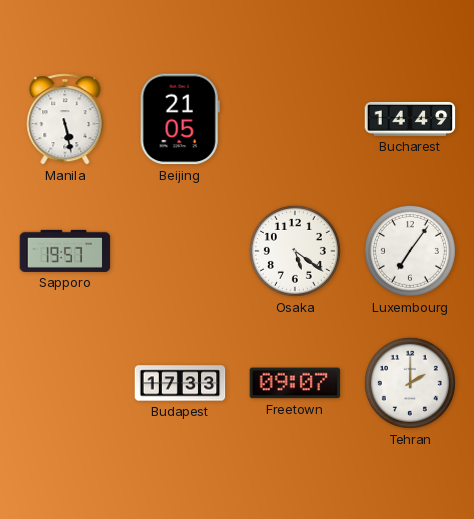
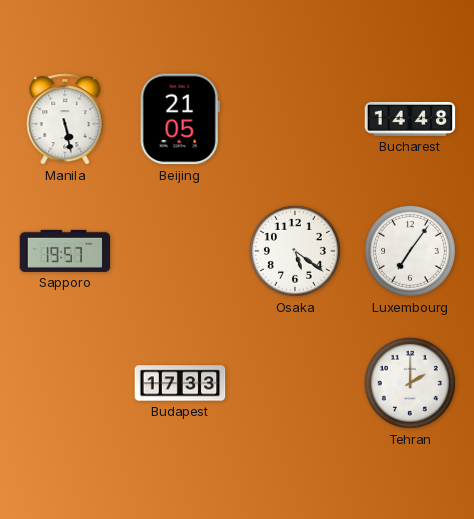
Bucharest: 14:49 -> 14:48 (410, 120)
Freetown: 09:07 -> none (295, 383)
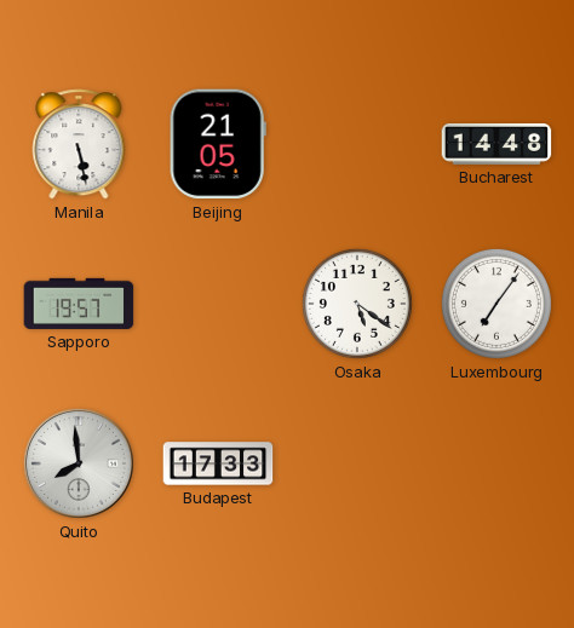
Quito: none -> 7:59 (79, 463)
Tehran: 2:00 -> none (410, 383)
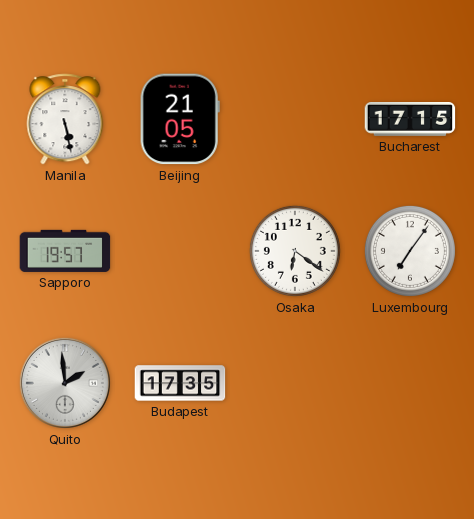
Bucharest: 14:48 -> 17:15 (410, 120)
Osaka: 5:21 -> 6:21 (295, 251)
Quito: 7:59 -> 1:59 (65, 383)
Budapest: 17:33 -> 17:35 (180, 383)
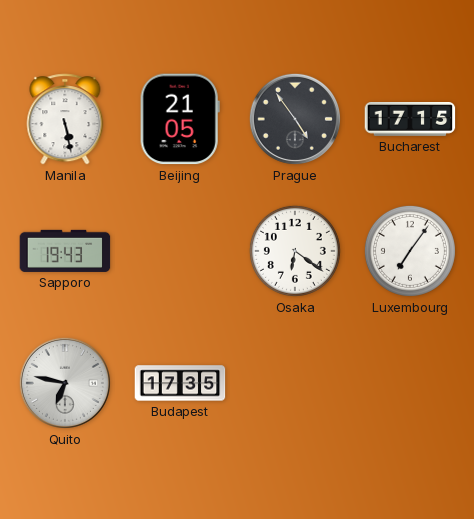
Prague: none -> 4:54 (295, 119)
Sapporo: 19:57 -> 19:43 (65, 251)
Quito: 1:59 -> 6:47 (65, 383)
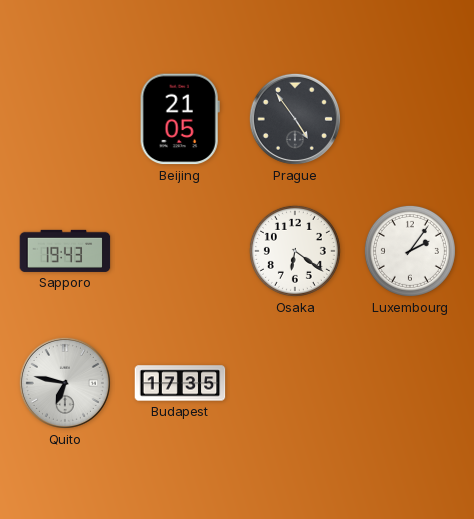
Manila: 5:28 -> none (65, 119)
Bucharest: 17:15 -> none (410, 120)
Luxembourg: 7:06 -> 2:06 (410, 251)
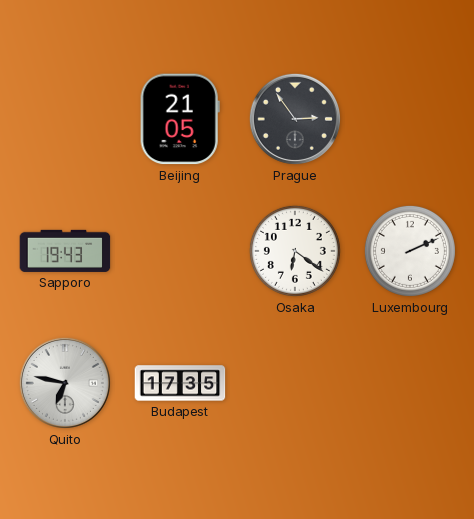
Prague: 4:54 -> 2:54 (295, 119)
Luxembourg: 2:06 -> 2:11 (410, 251)
